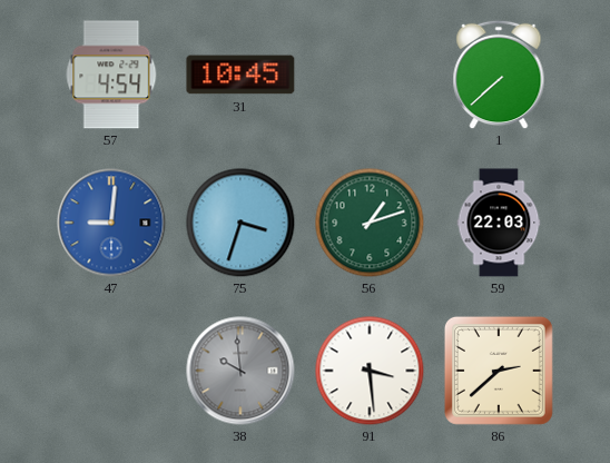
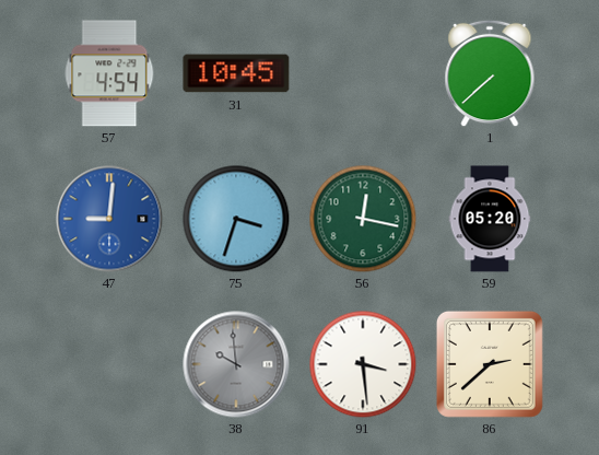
56: 1:12 -> 12:17 (363, 219)
59: 22:03 -> 05:20 (490, 219)
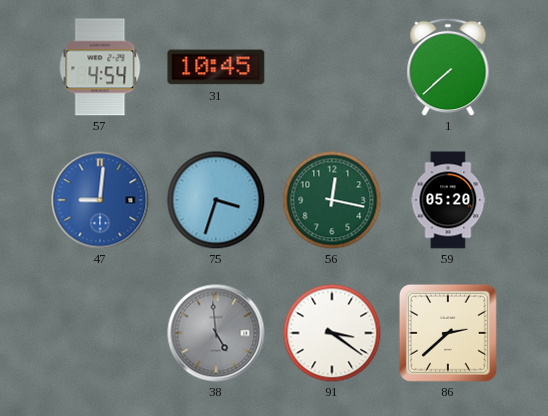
38: 9:59 -> 4:59 (216, 333)
91: 3:29 -> 3:21 (332, 333)
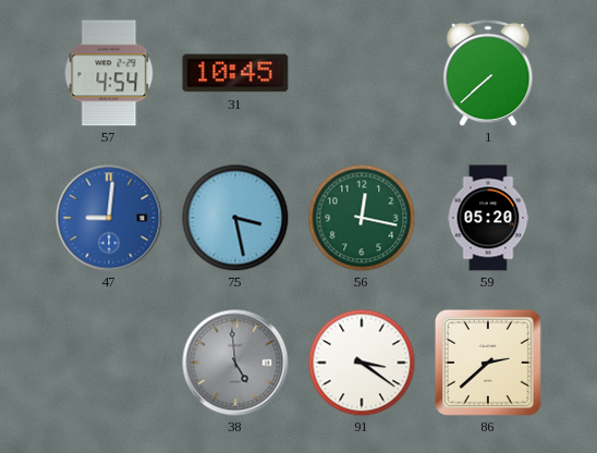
75: 3:33 -> 3:28 (235, 218)
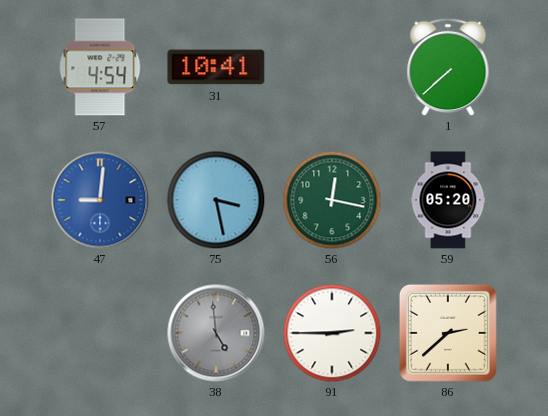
31: 10:45 -> 10:41 (216, 67)
91: 3:21 -> 2:45 (332, 333)
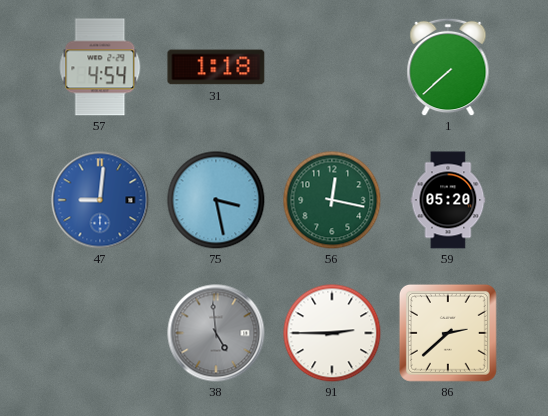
31: 10:41 -> 1:18 (216, 67)
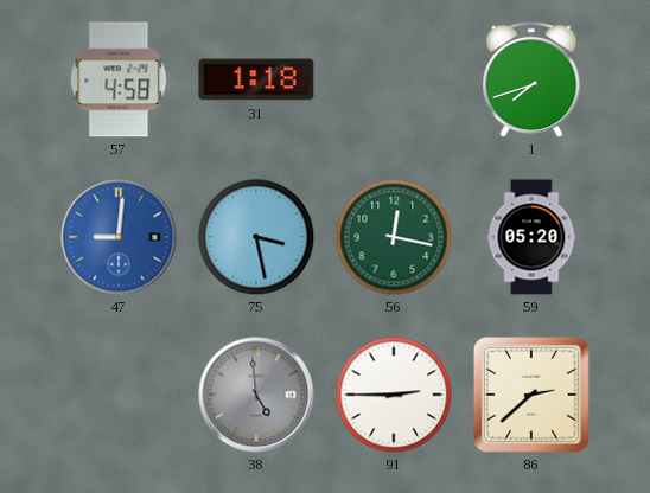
57: 4:54 -> 4:58 (119, 79)
1: 7:38 -> 7:42 (531, 79)
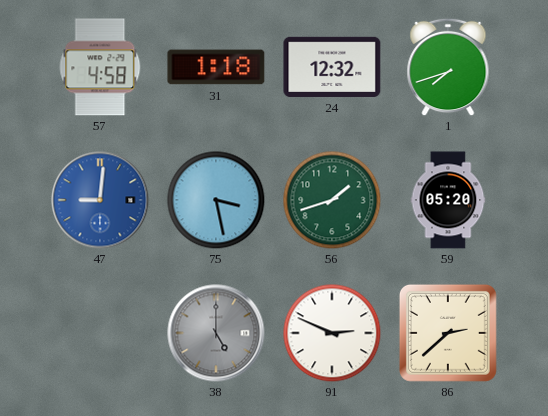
24: none -> 12:32 (332, 67)
56: 12:17 -> 1:42 (332, 200)
38: 4:59 -> 5:00 (216, 333)
91: 2:45 -> 2:49 (332, 333)
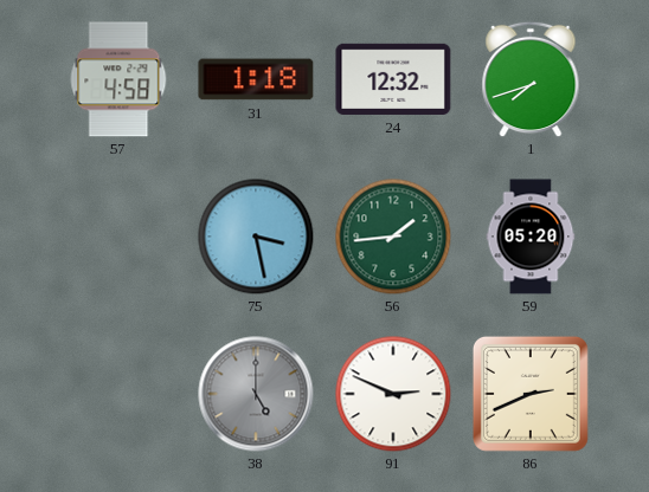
47: 9:01 -> none (100, 200)
56: 1:42 -> 1:44 (393, 237)
86: 2:38 -> 2:41 (531, 394)
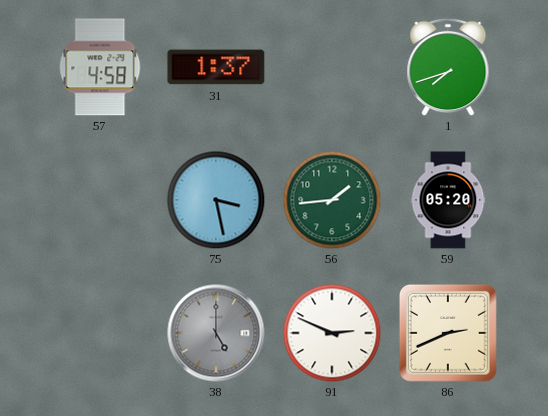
31: 1:18 -> 1:37 (216, 67)
24: 12:32 -> none (393, 79)
